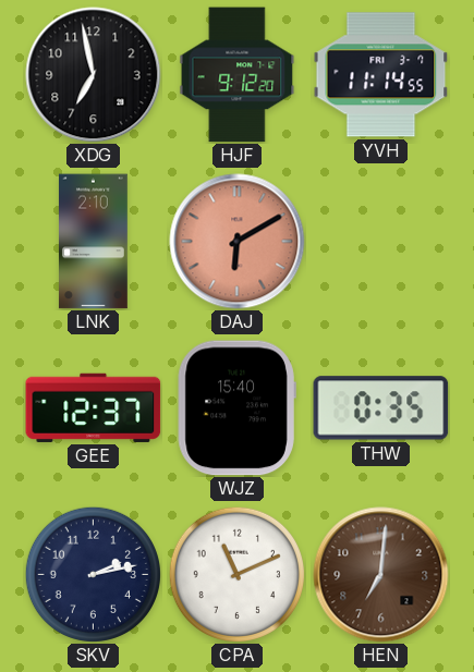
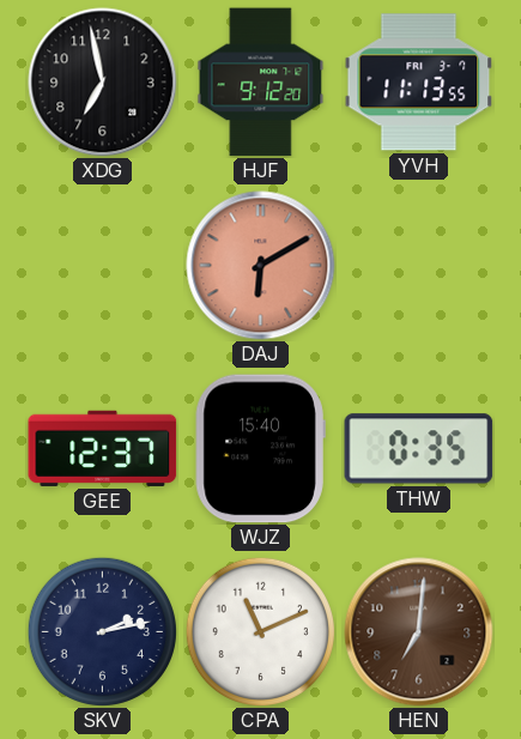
YVH: 11:14 -> 11:13 (419, 83)
LNK: 2:10 -> none (94, 242)
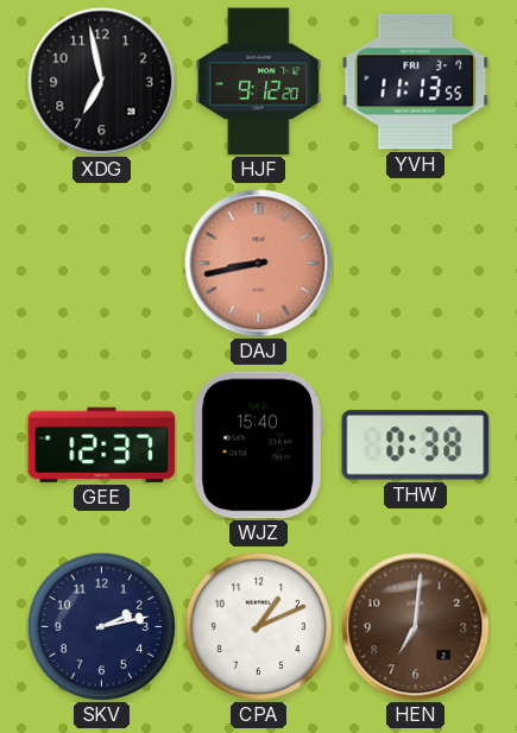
DAJ: 6:10 -> 8:43 (259, 264)
THW: 0:35 -> 0:38 (416, 446)
CPA: 11:11 -> 1:11 (258, 626)
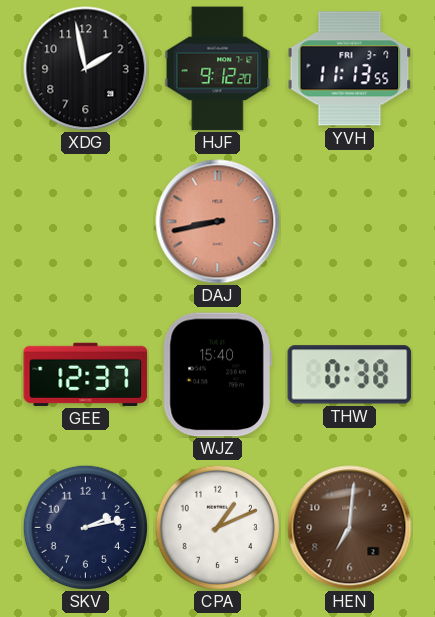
XDG: 6:58 -> 1:58 (86, 69)
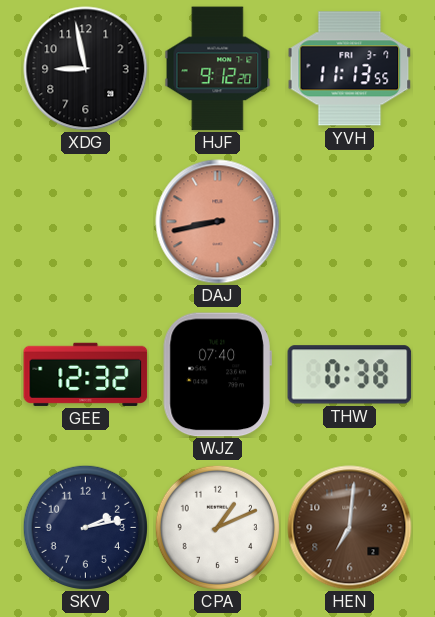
XDG: 1:58 -> 8:58 (86, 69)
GEE: 12:37 -> 12:32 (86, 374)
WJZ: 15:40 -> 07:40 (217, 375)
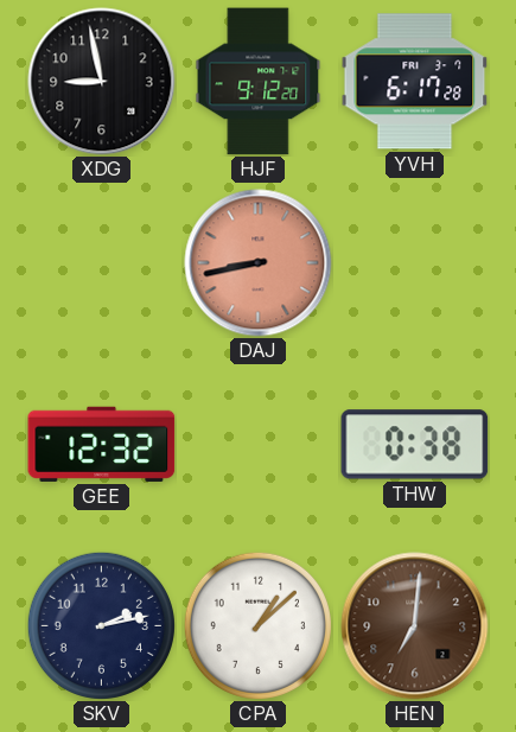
YVH: 11:13 -> 6:17 (415, 82)
WJZ: 07:40 -> none (217, 375)
CPA: 1:11 -> 1:08 (257, 625)
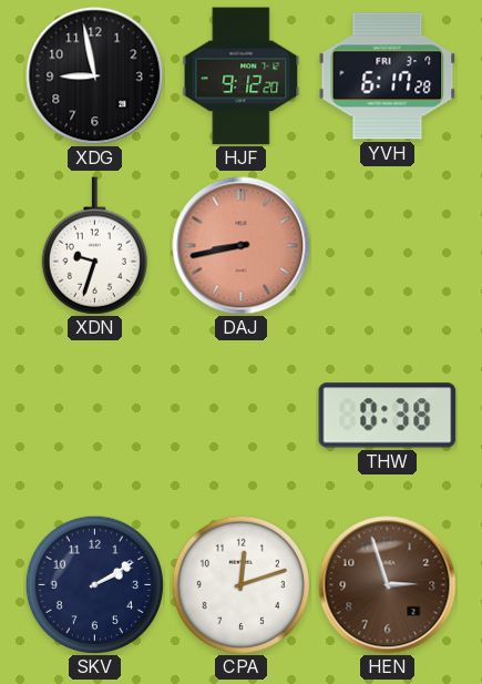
XDN: none -> 9:33 (94, 246)
GEE: 12:32 -> none (102, 444)
SKV: 2:13 -> 2:10 (94, 584)
CPA: 1:08 -> 12:12 (240, 584)
HEN: 7:01 -> 2:57 (388, 585)
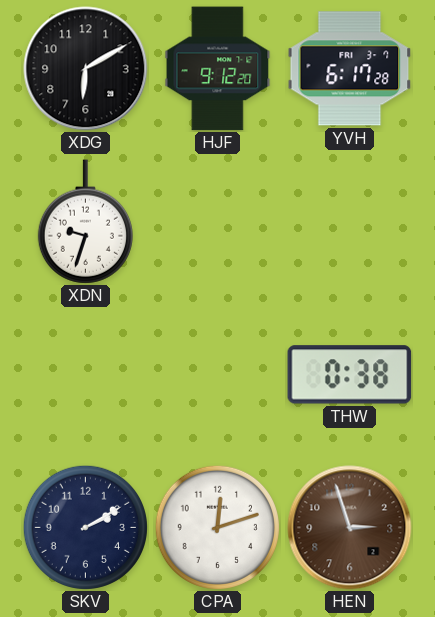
XDG: 8:58 -> 6:10 (86, 69)
DAJ: 8:43 -> none (242, 246)
